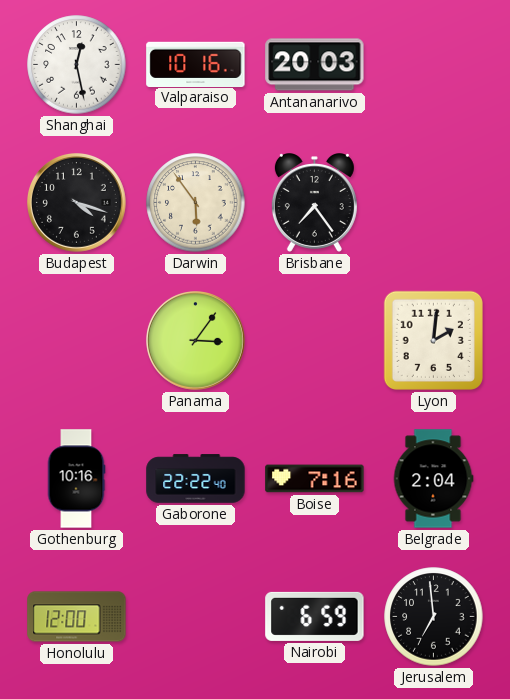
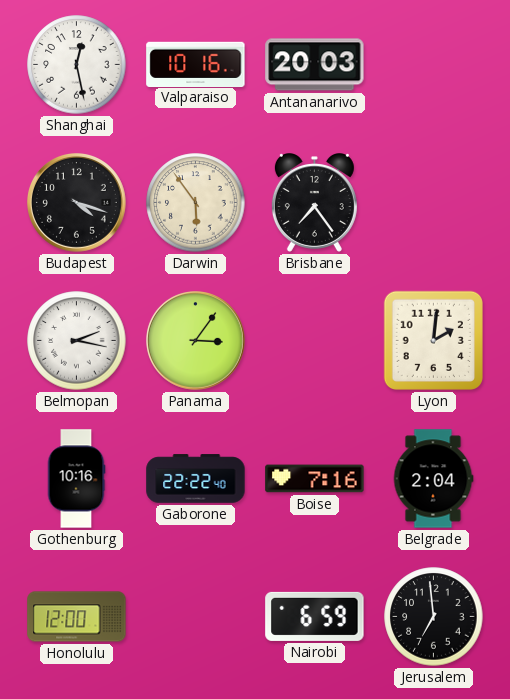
Belmopan: none -> 2:17 (77, 341)
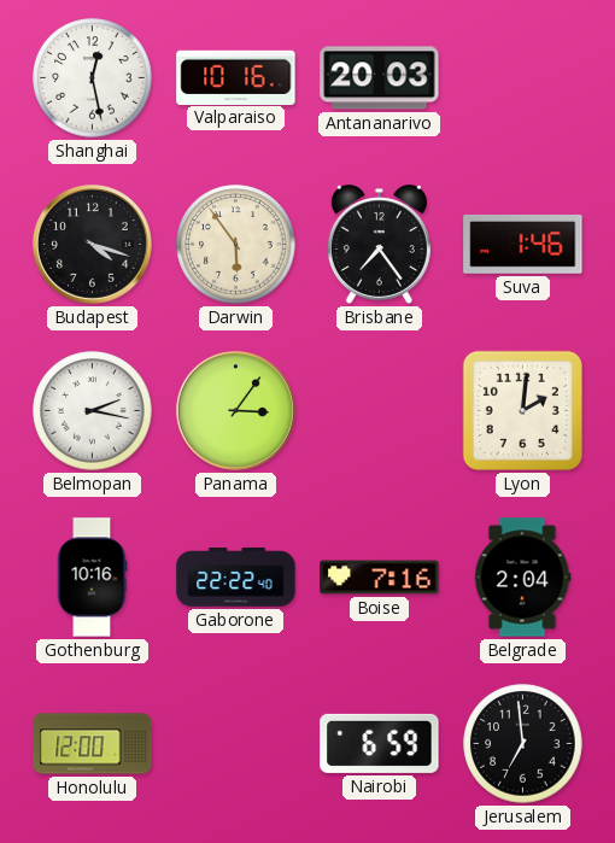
Suva: none -> 1:46 (523, 244)
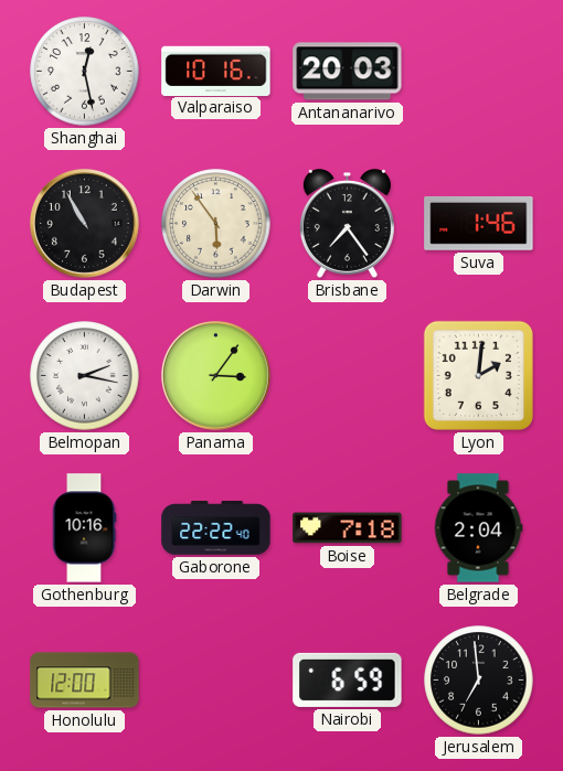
Budapest: 4:18 -> 10:55 (85, 224)
Boise: 7:16 -> 7:18 (348, 528)
